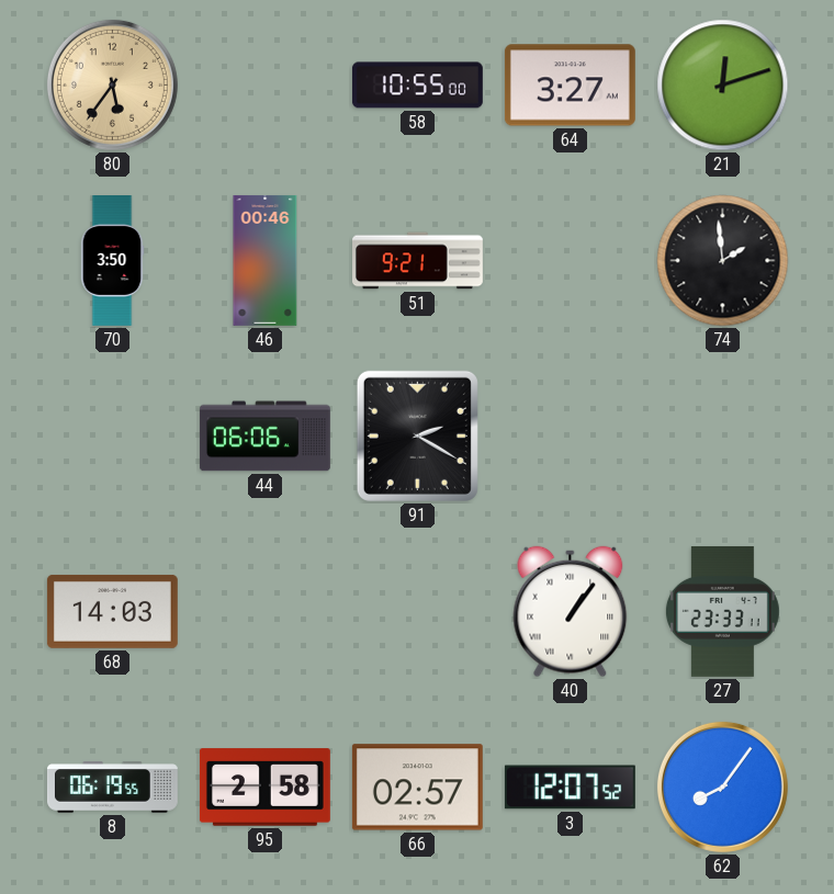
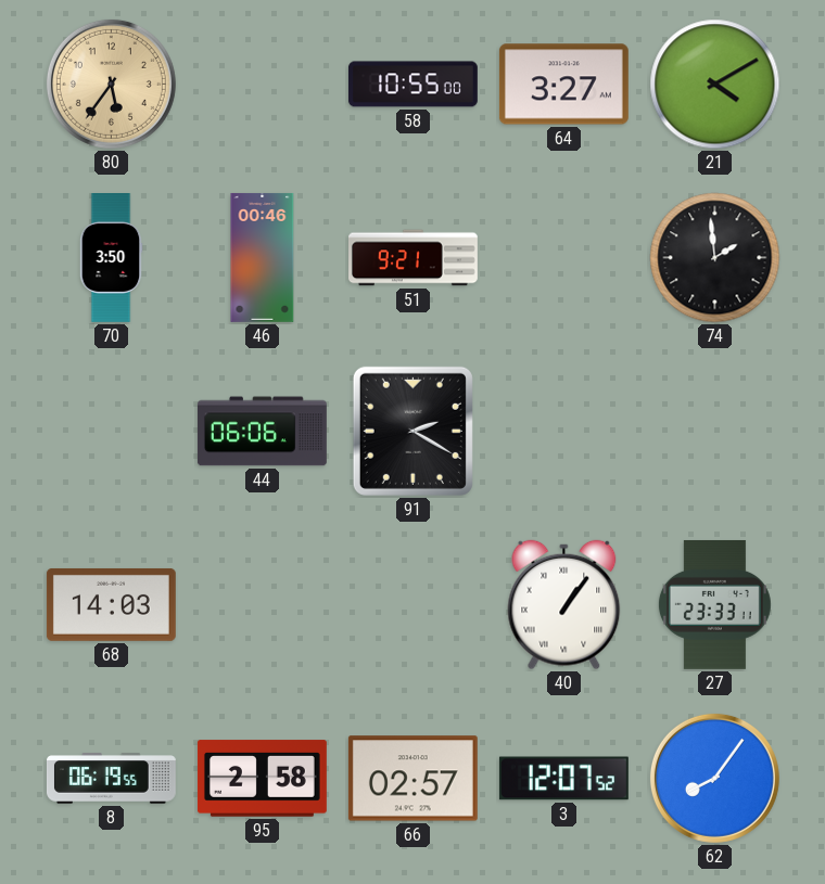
21: 12:12 -> 4:10 (715, 85)
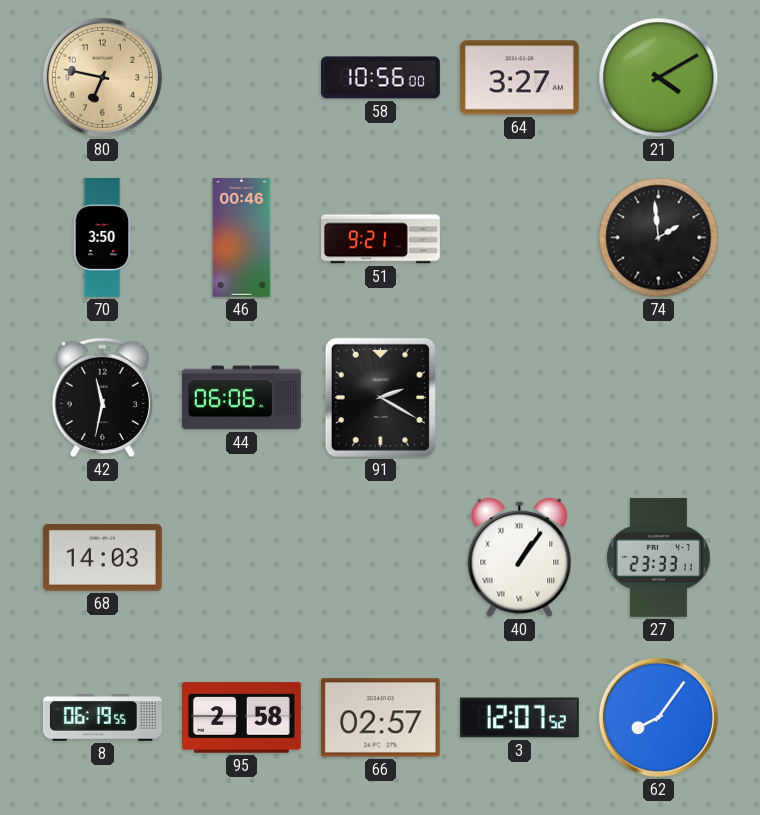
80: 5:36 -> 6:47 (102, 77)
58: 10:55 -> 10:56 (380, 78)
42: none -> 11:32 (102, 398)
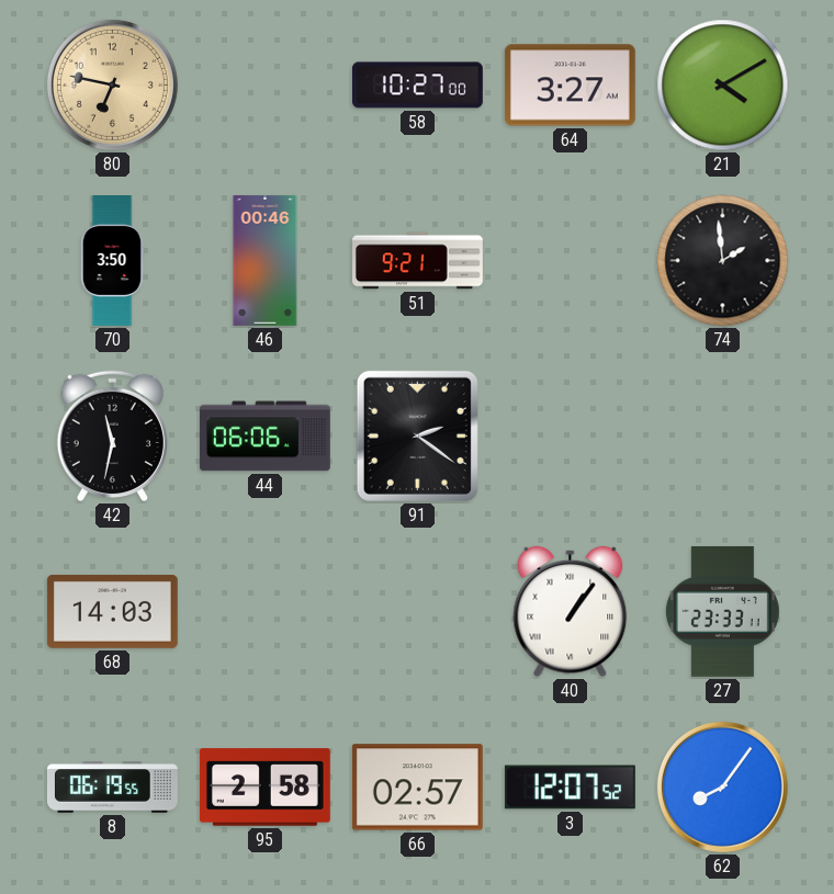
58: 10:56 -> 10:27 (417, 86)
91: 2:20 -> 2:21 (417, 435)
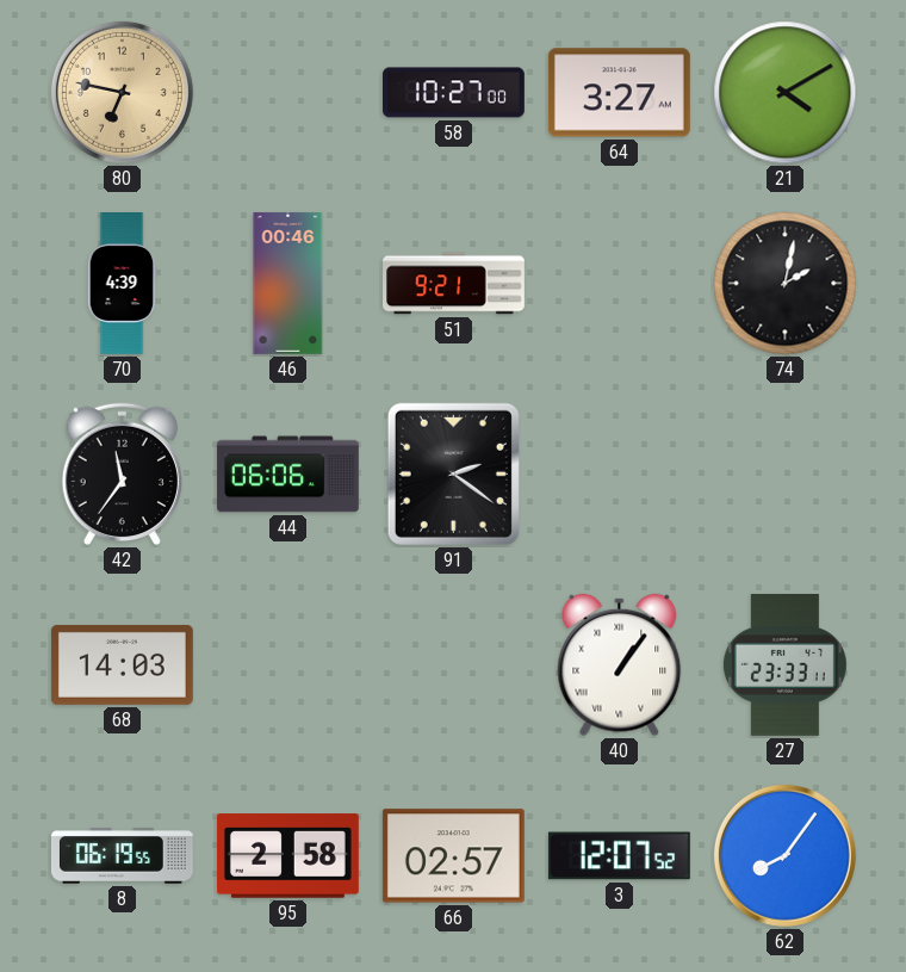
70: 3:50 -> 4:39 (122, 284)
74: 1:59 -> 2:02 (786, 284)
42: 11:32 -> 11:36 (122, 475)
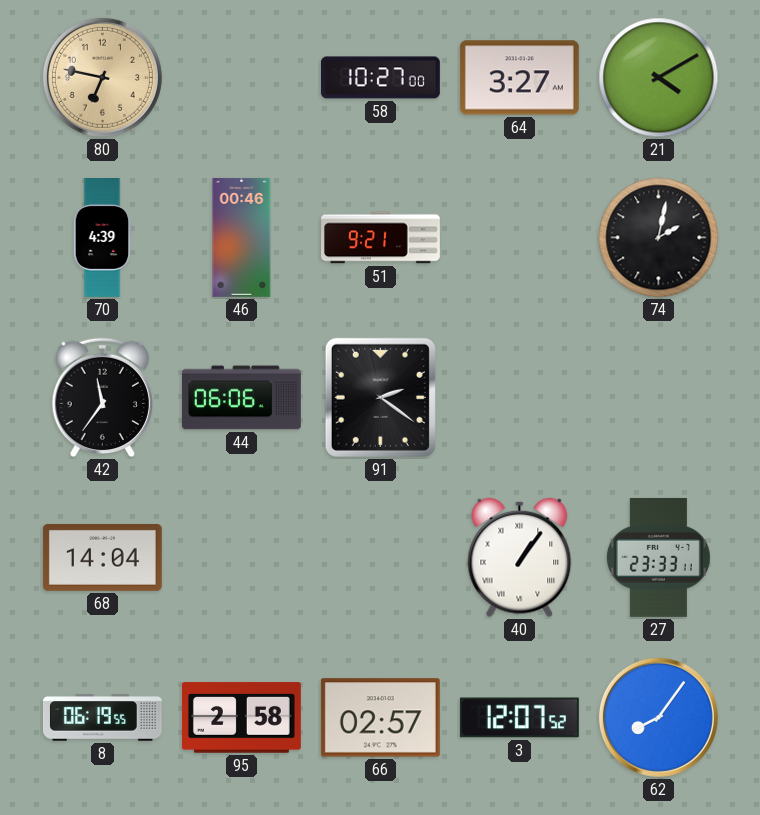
68: 14:03 -> 14:04 (102, 557)
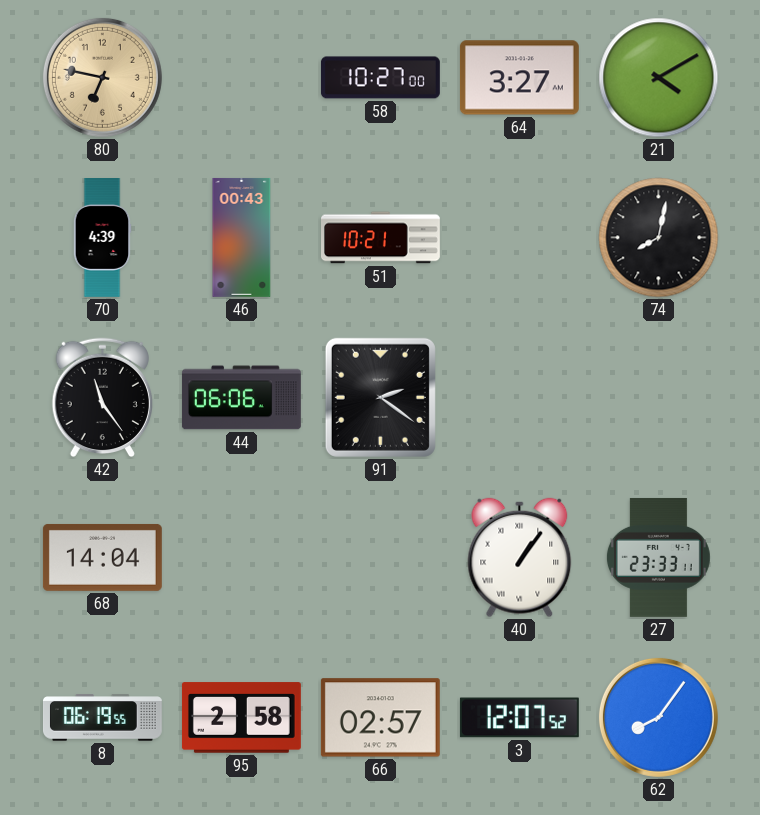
46: 00:46 -> 00:43 (242, 238)
51: 9:21 -> 10:21 (381, 238)
74: 2:02 -> 8:02 (659, 238)
42: 11:36 -> 11:24 (102, 398)
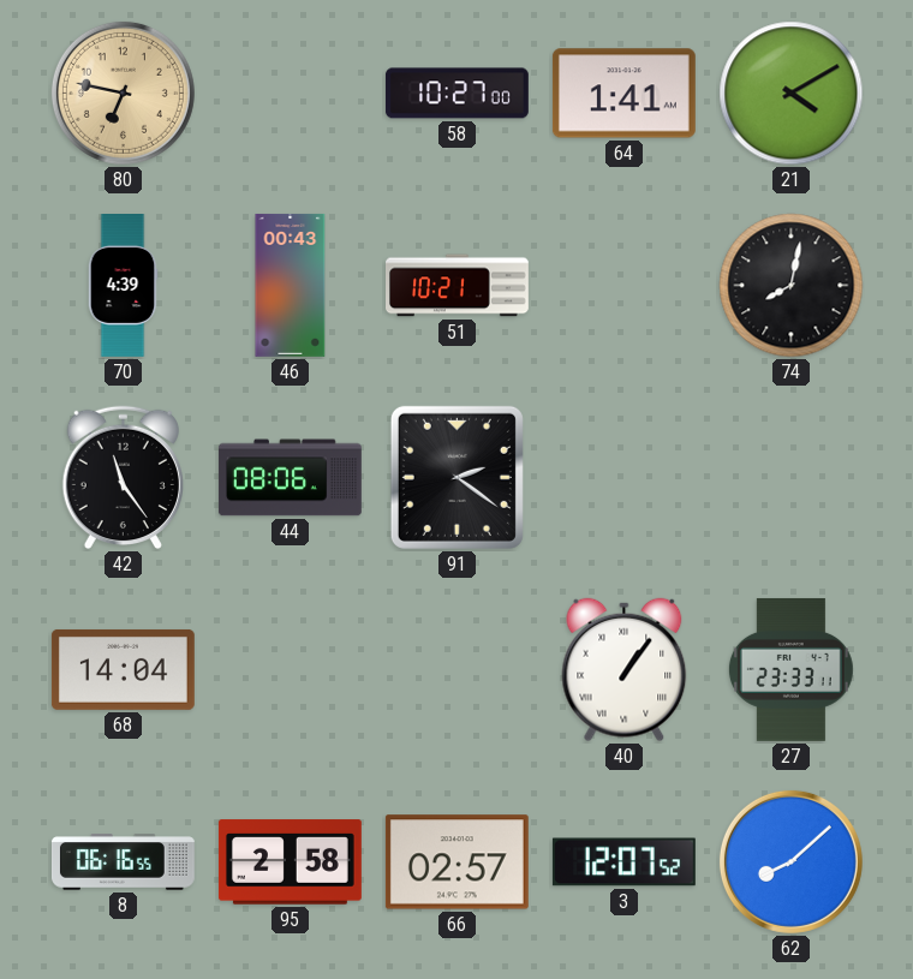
64: 3:27 -> 1:41 (623, 94)
44: 06:06 -> 08:06 (290, 478)
8: 06:19 -> 06:16 (123, 862)
62: 8:06 -> 8:08 (790, 861)
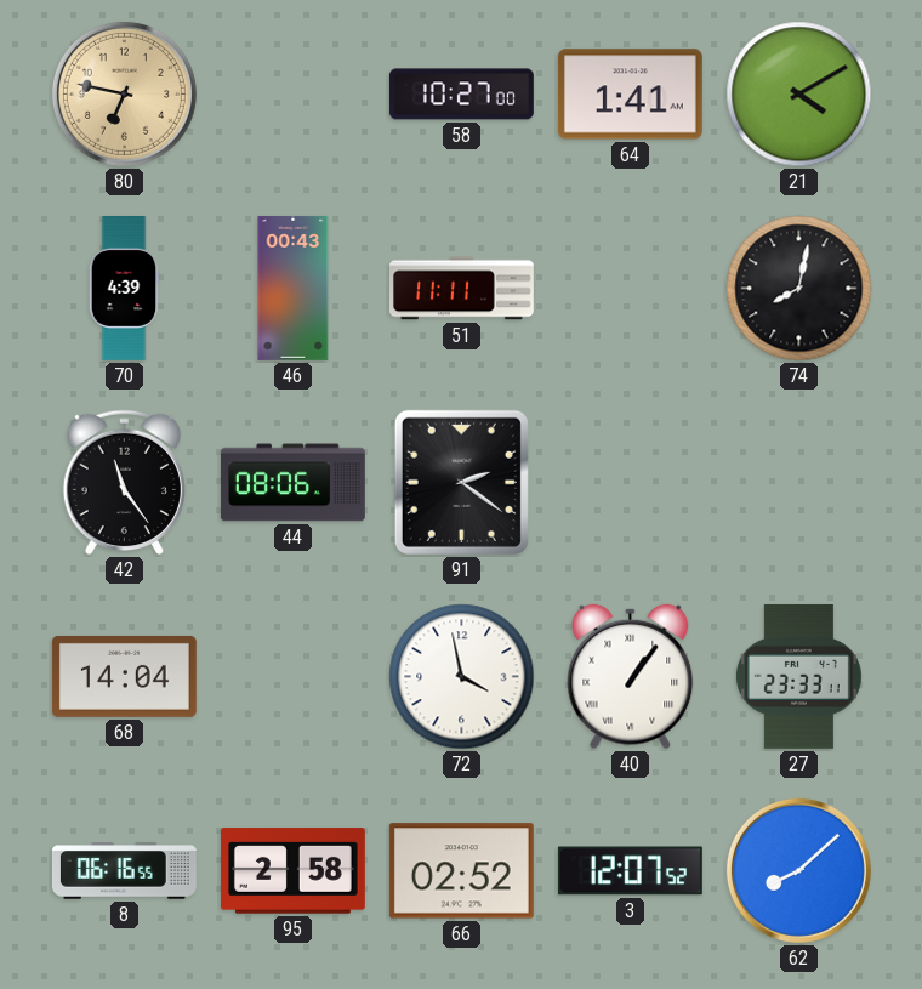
51: 10:21 -> 11:11 (462, 289)
72: none -> 3:58 (462, 677)
66: 02:57 -> 02:52 (461, 871)
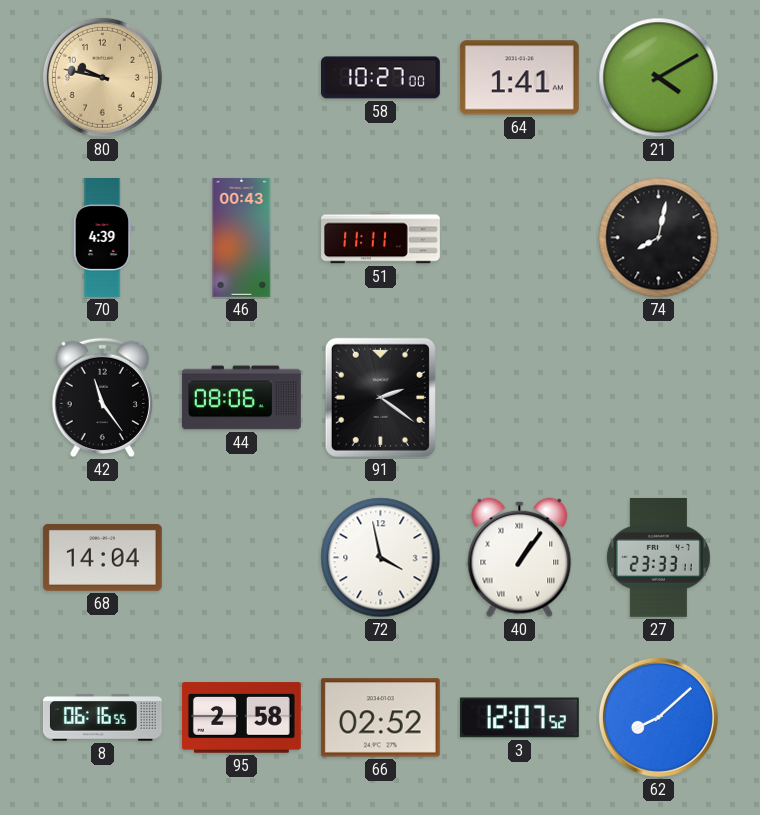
80: 6:47 -> 9:47 (102, 77)
